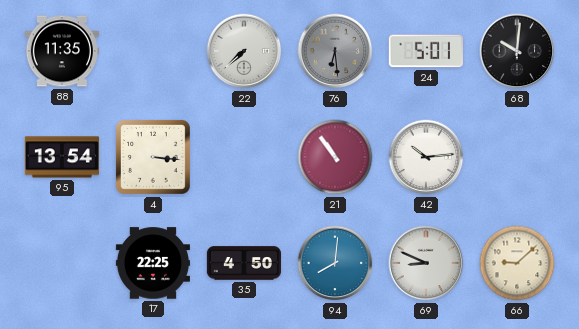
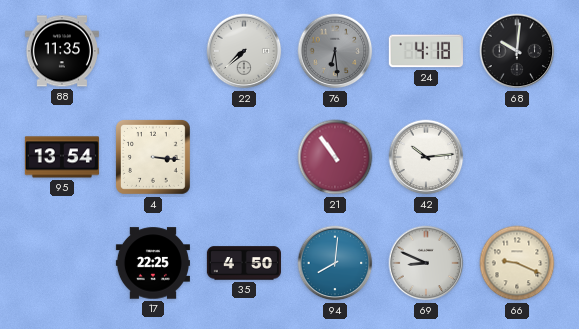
24: 5:01 -> 4:18 (426, 51)
66: 9:08 -> 9:19 (517, 263)
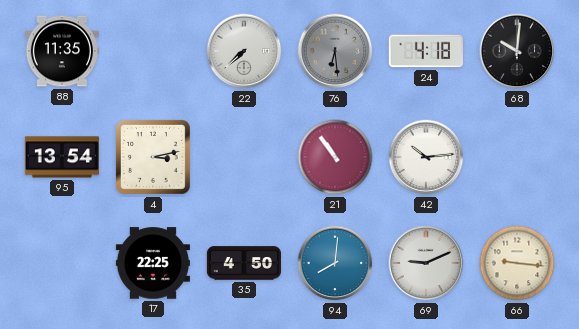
4: 3:16 -> 3:13 (153, 157)
69: 8:49 -> 9:11 (426, 263)
66: 9:19 -> 9:16 (517, 263)
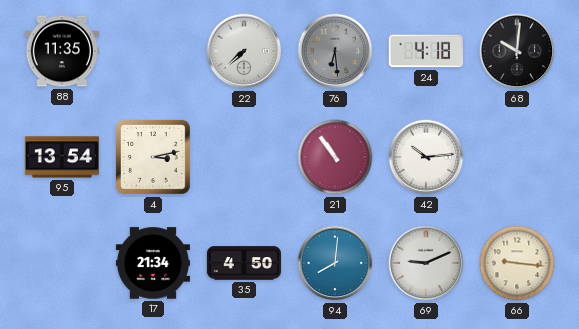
17: 22:25 -> 21:34 (153, 263)
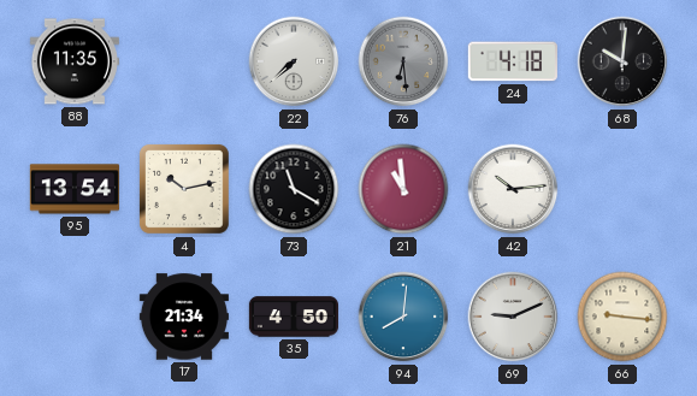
4: 3:13 -> 10:13 (184, 189)
73: none -> 11:20 (294, 189)
21: 10:54 -> 10:59 (403, 189)
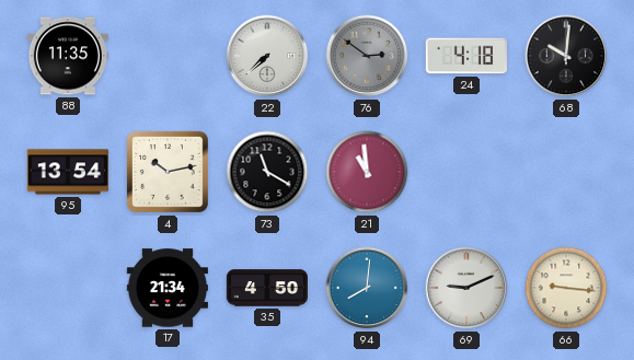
76: 6:29 -> 2:51 (367, 56)
42: 10:14 -> none (513, 189)
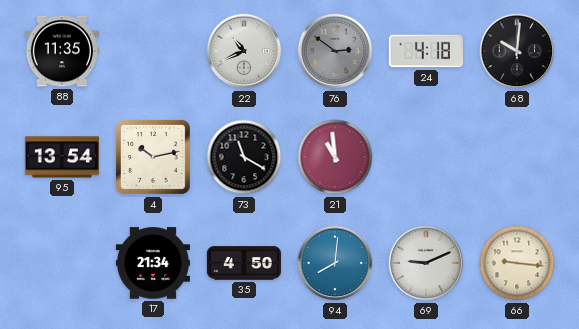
22: 7:38 -> 10:41 (244, 51)
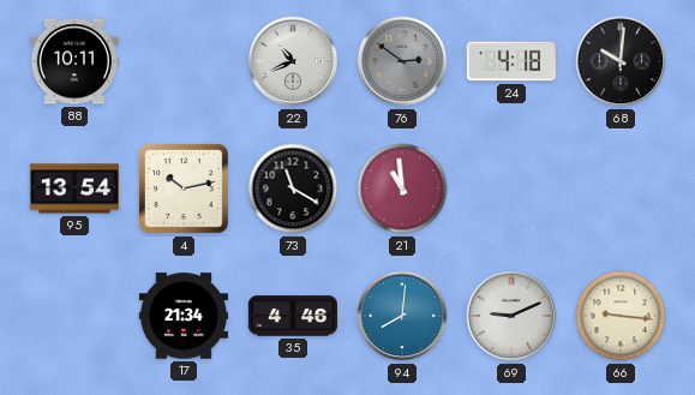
88: 11:35 -> 10:11 (74, 61)
35: 4:50 -> 4:46 (293, 316)
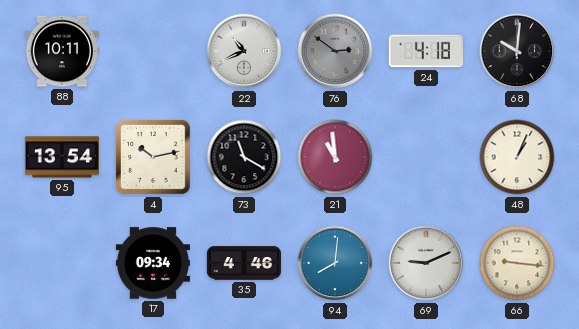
48: none -> 1:04 (517, 157)
17: 21:34 -> 09:34 (153, 263)
